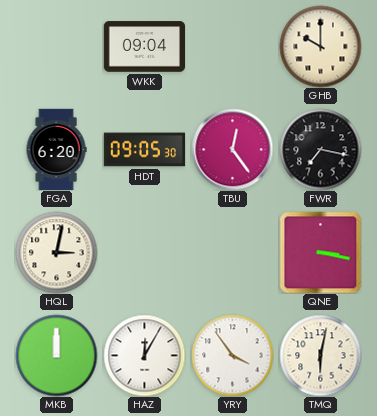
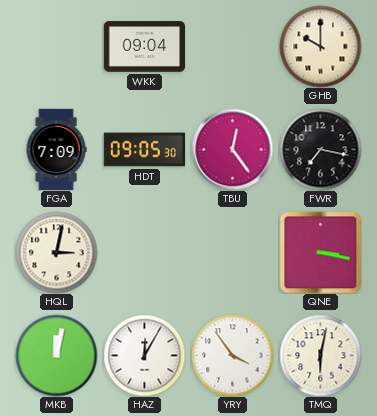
FGA: 6:20 -> 7:09 (56, 149)
MKB: 12:00 -> 12:02 (56, 355)
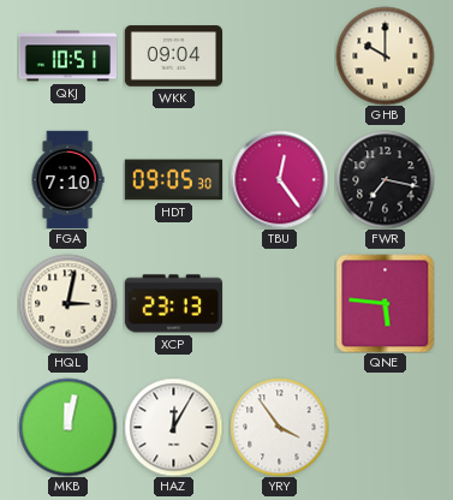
QKJ: none -> 10:51 (67, 56)
FGA: 7:09 -> 7:10 (67, 179)
XCP: none -> 23:13 (173, 304)
QNE: 3:17 -> 5:46 (385, 303)
TMQ: 6:02 -> none (320, 355)
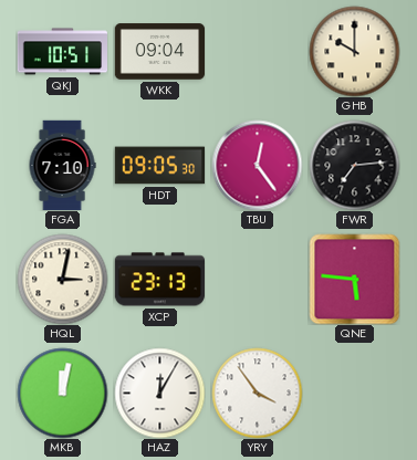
FWR: 7:17 -> 7:14 (354, 165)
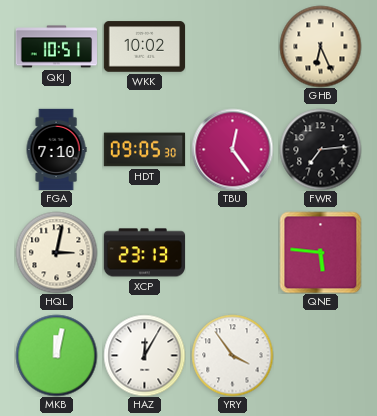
WKK: 09:04 -> 10:02 (144, 47)
GHB: 10:00 -> 6:26 (320, 46)
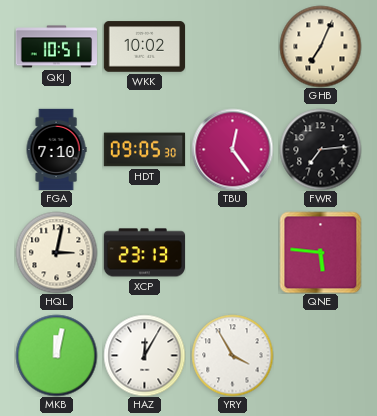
GHB: 6:26 -> 7:04 (320, 46)
YRY: 3:54 -> 3:55 (232, 355)
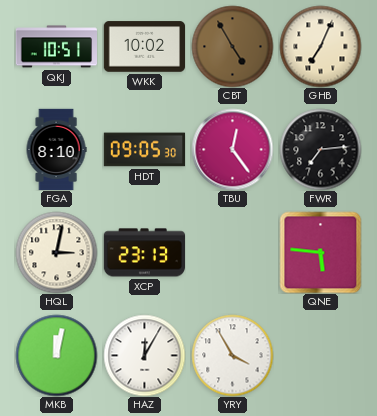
CBT: none -> 4:55 (232, 46)
FGA: 7:10 -> 8:10 (56, 149)
